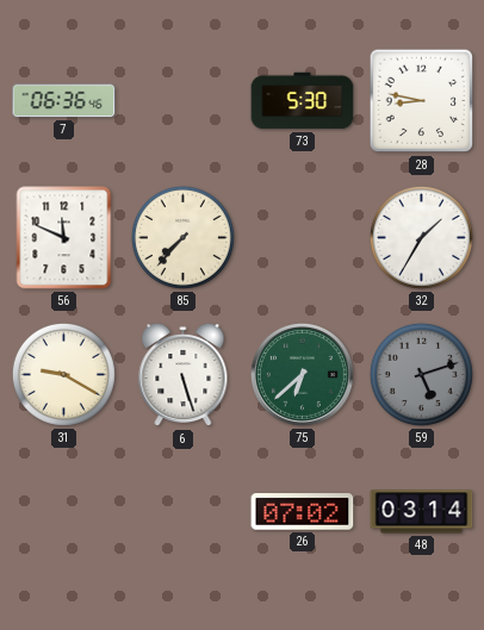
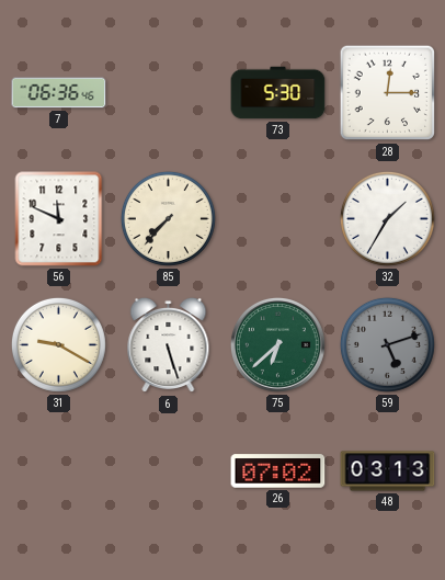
28: 8:47 -> 12:15 (388, 93)
48: 03:14 -> 03:13 (388, 471)
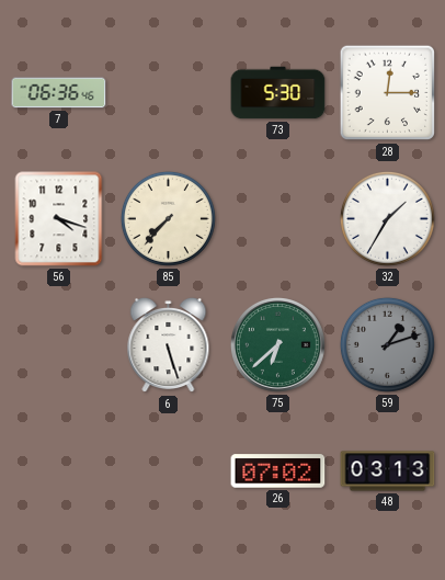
56: 11:49 -> 4:18 (59, 219)
31: 9:20 -> none (58, 344)
59: 5:12 -> 1:12 (387, 344)
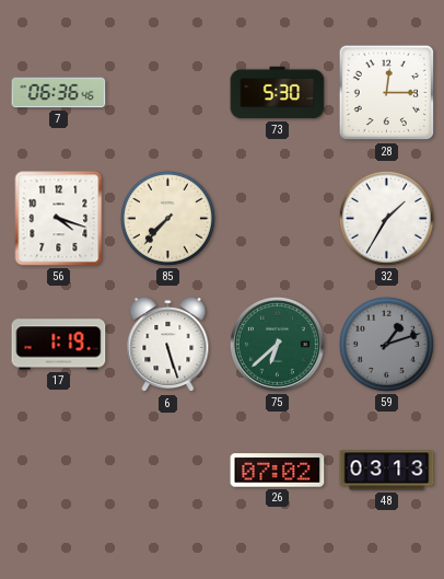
17: none -> 1:19 (59, 345)
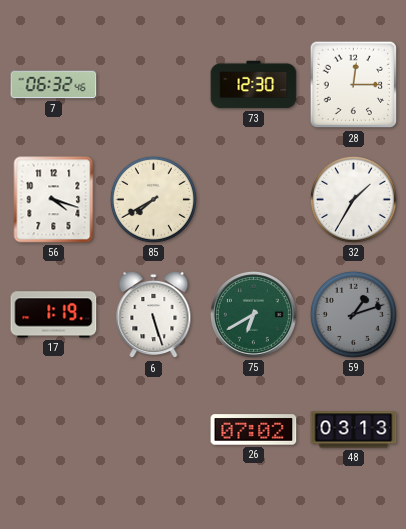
7: 06:36 -> 06:32 (54, 85)
73: 5:30 -> 12:30 (254, 85)
85: 7:37 -> 7:40 (153, 199)
75: 6:38 -> 6:40 (253, 314)
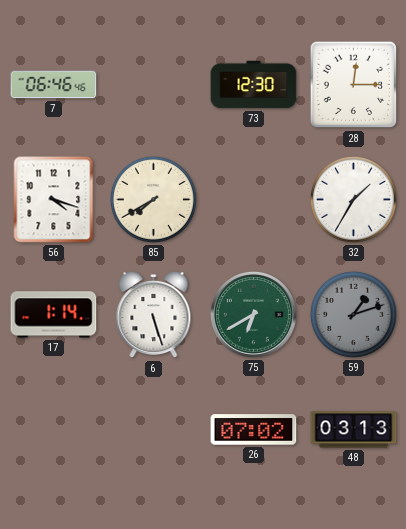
7: 06:32 -> 06:46 (54, 85)
17: 1:19 -> 1:14 (54, 315)
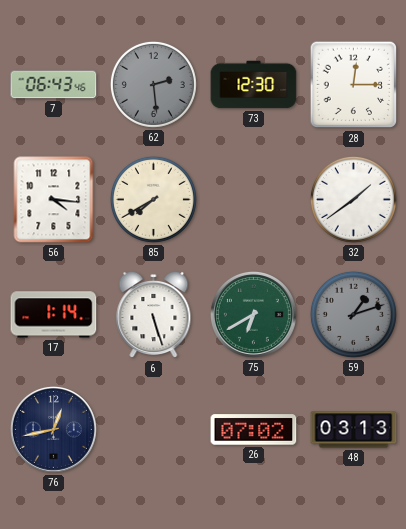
7: 06:46 -> 06:43 (54, 85)
62: none -> 2:29 (153, 84)
56: 4:18 -> 4:16 (54, 200)
32: 1:35 -> 1:39 (353, 199)
76: none -> 12:43 (53, 429)
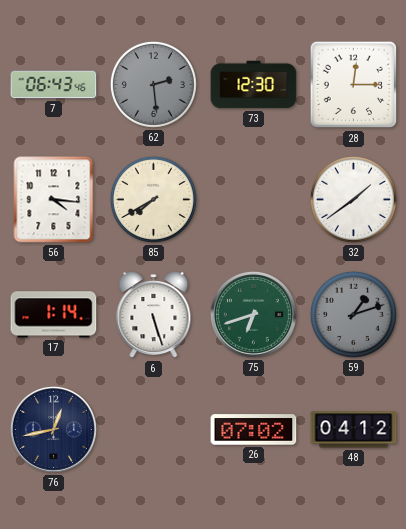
75: 6:40 -> 6:42 (253, 314)
48: 03:13 -> 04:12 (354, 430)
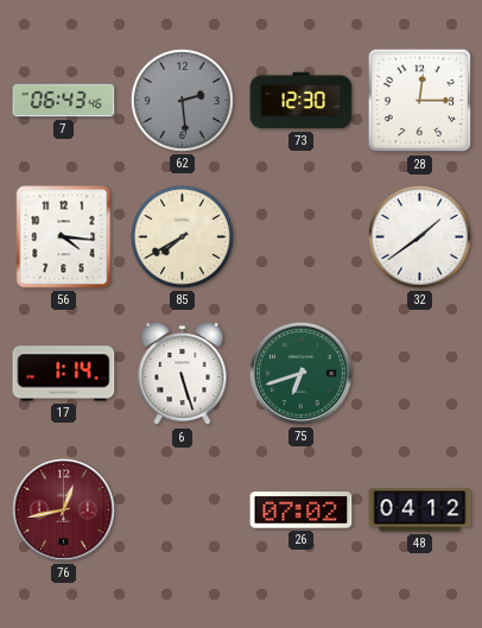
59: 1:12 -> none (353, 314)
76 dial: navy -> burgundy (63, 509)
